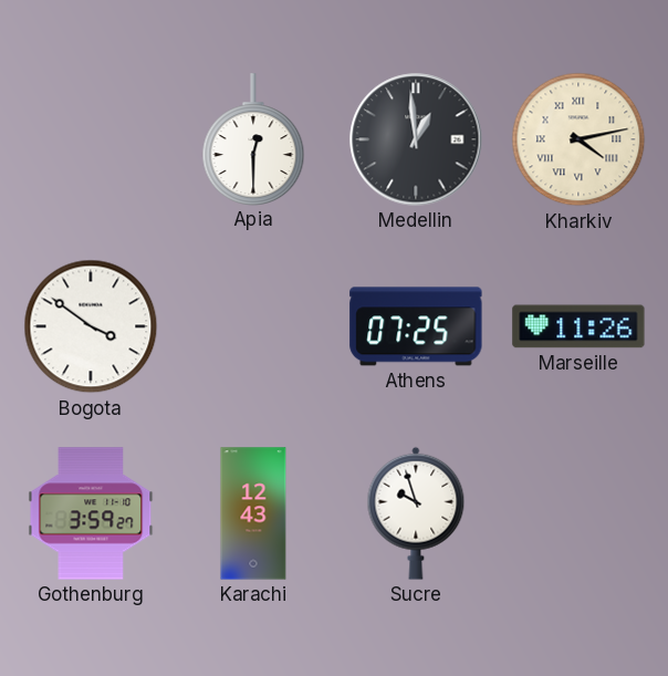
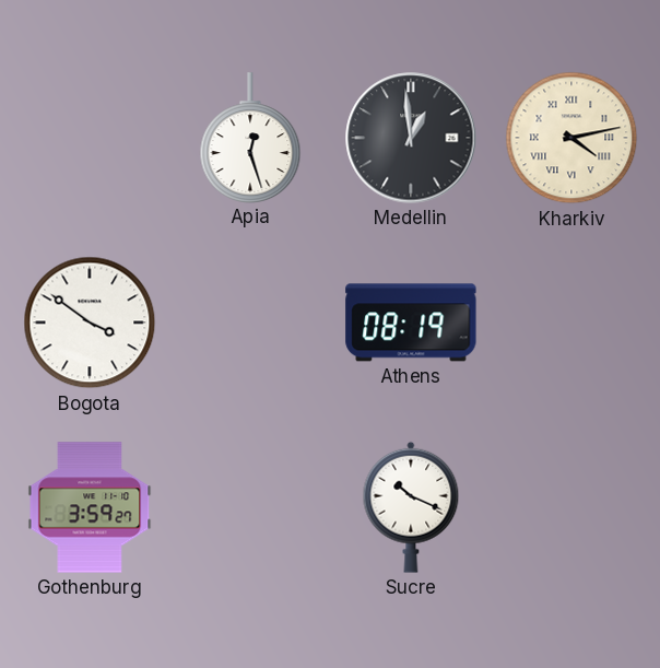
Apia: 12:30 -> 12:27 (250, 138)
Athens: 07:25 -> 08:19 (411, 323)
Marseille: 11:26 -> none (578, 326)
Karachi: 12:43 -> none (253, 513)
Sucre: 9:57 -> 10:19 (411, 507)
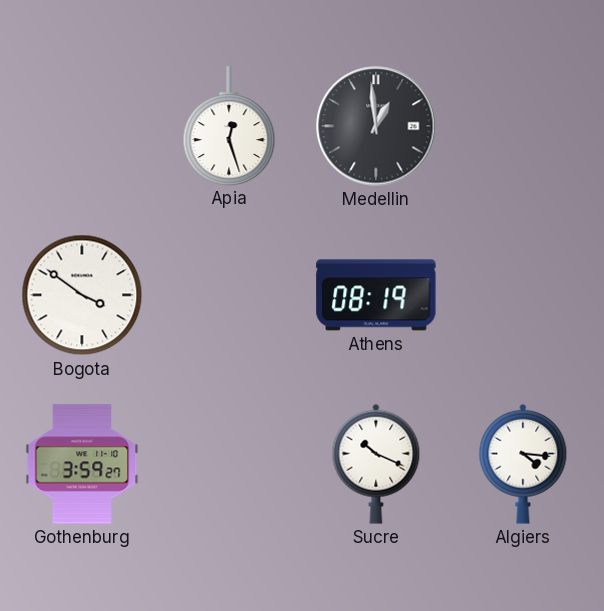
Kharkiv: 4:13 -> none (571, 138)
Algiers: none -> 4:16 (523, 464)
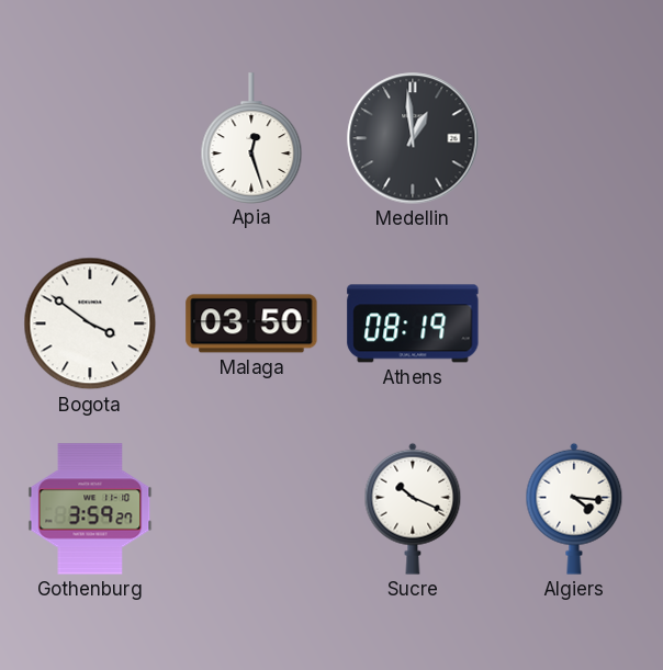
Malaga: none -> 03:50 (251, 323)
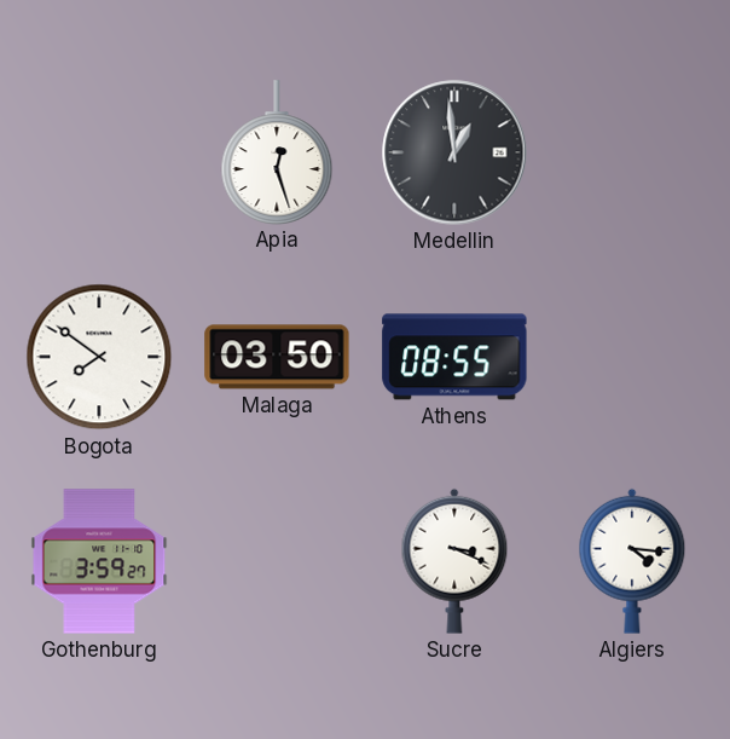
Bogota: 3:51 -> 7:51 (99, 357)
Athens: 08:19 -> 08:55 (454, 357)
Sucre: 10:19 -> 3:19 (454, 561)
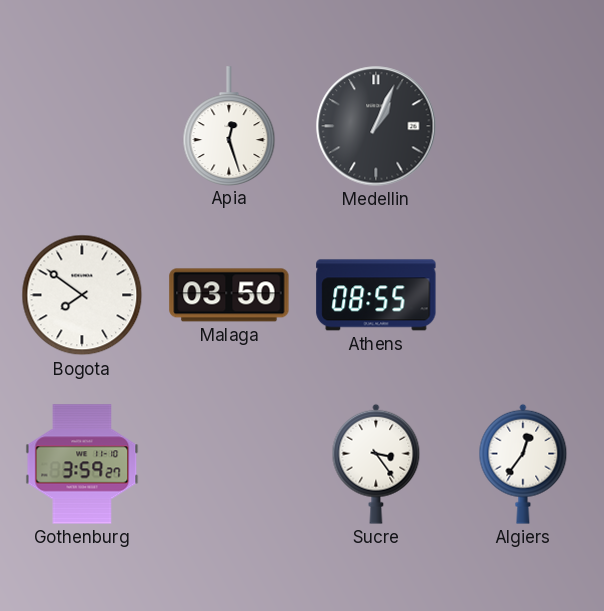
Medellin: 12:59 -> 1:04 (376, 126)
Sucre: 3:19 -> 3:24 (376, 464)
Algiers: 4:16 -> 12:36 (523, 464)
